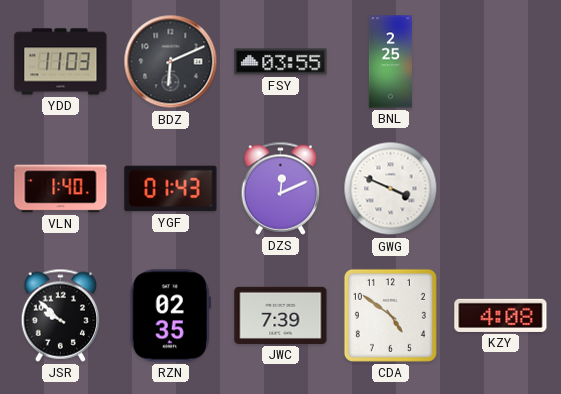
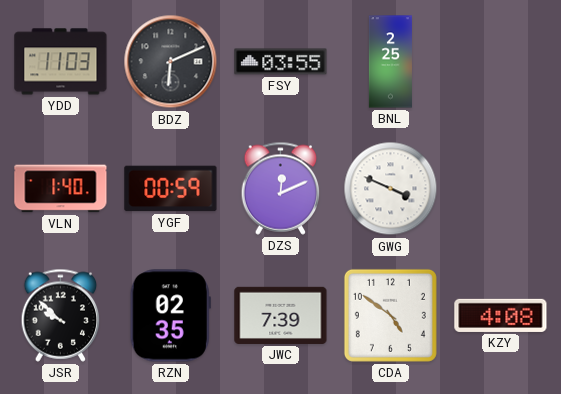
YGF: 01:43 -> 00:59 (171, 189)
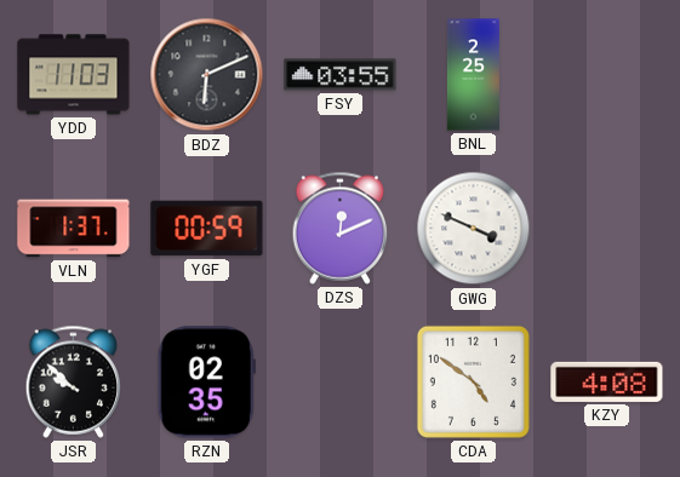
VLN: 1:40 -> 1:37 (74, 229)
JWC: 7:39 -> none (281, 315)
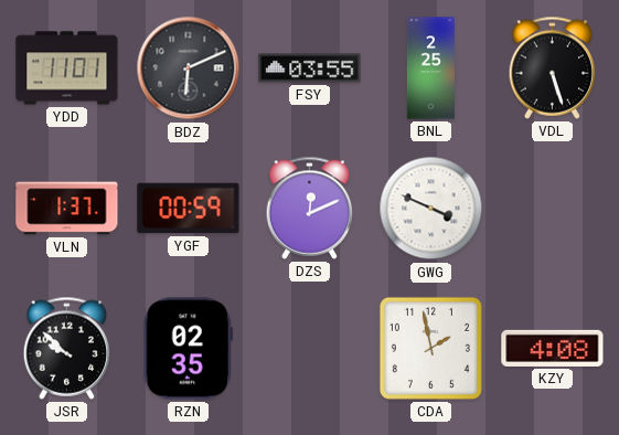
YDD: 11:03 -> 11:01 (67, 68)
VDL: none -> 5:27 (553, 67)
CDA: 4:51 -> 1:58 (430, 348)
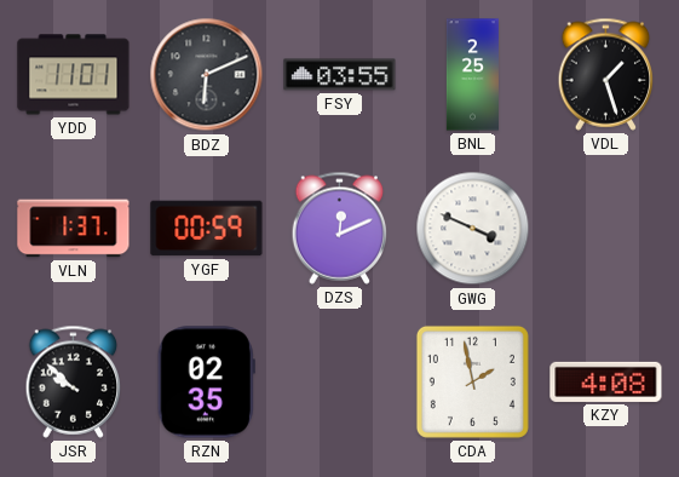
VDL: 5:27 -> 1:27 (606, 74)
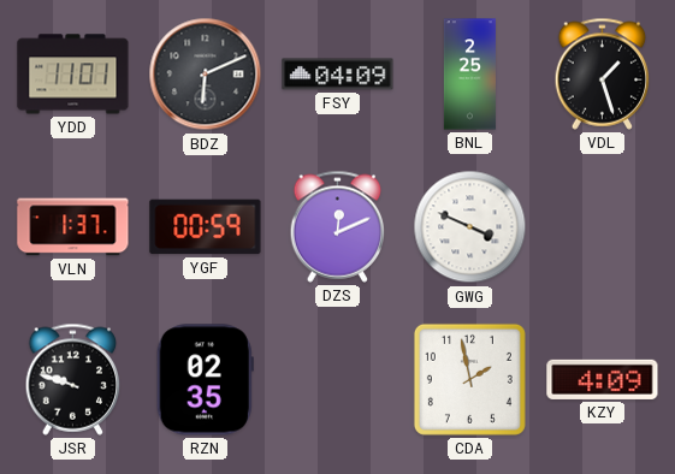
FSY: 03:55 -> 04:09 (338, 75)
JSR: 9:52 -> 9:48 (73, 379)
KZY: 4:08 -> 4:09 (603, 379)
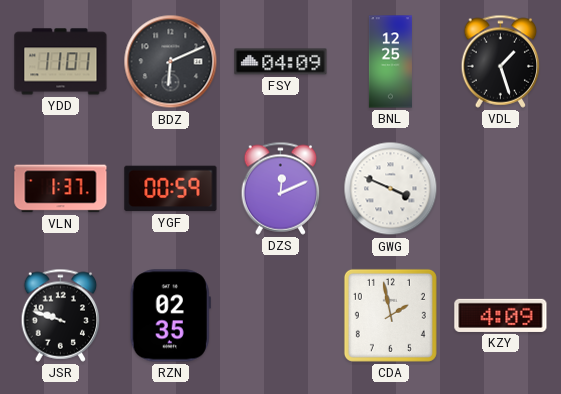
BNL: 2:25 -> 12:25 (390, 62)
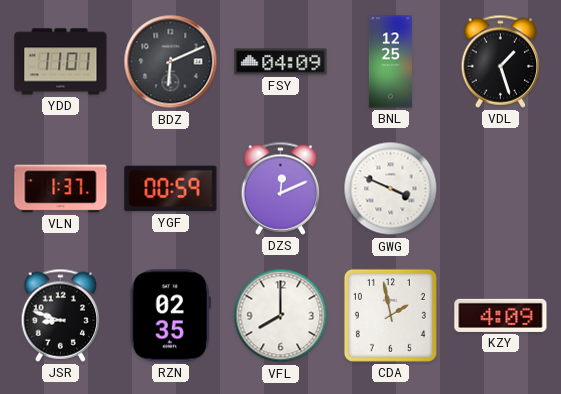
JSR: 9:48 -> 8:48 (61, 315)
VFL: none -> 8:00 (281, 316)
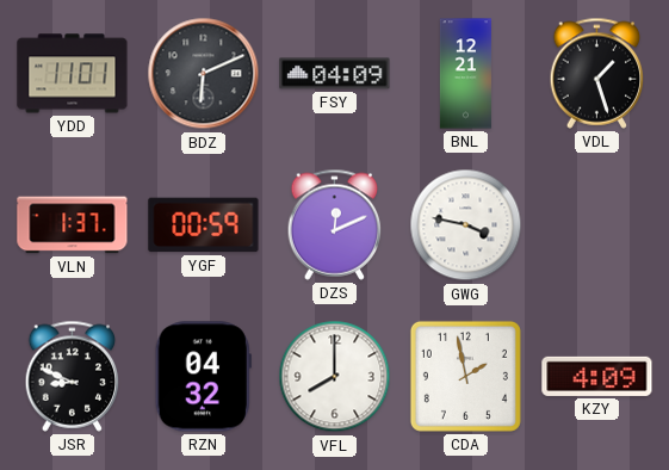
BNL: 12:25 -> 12:21 (465, 74)
GWG: 3:49 -> 3:47 (466, 225)
JSR: 8:48 -> 8:49 (73, 376)
RZN: 02:35 -> 04:32 (203, 377)
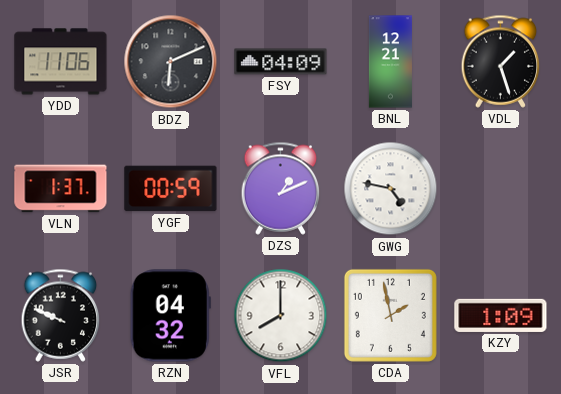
YDD: 11:01 -> 11:06 (61, 62)
DZS: 12:11 -> 1:11 (281, 188)
GWG: 3:47 -> 4:47 (391, 189)
JSR: 8:49 -> 9:49 (61, 315)
KZY: 4:09 -> 1:09 (501, 315)
